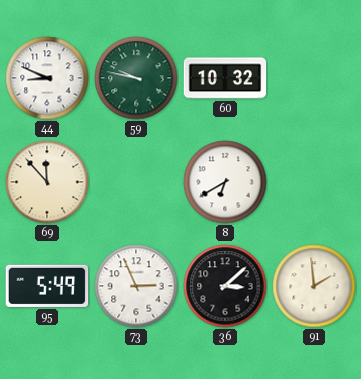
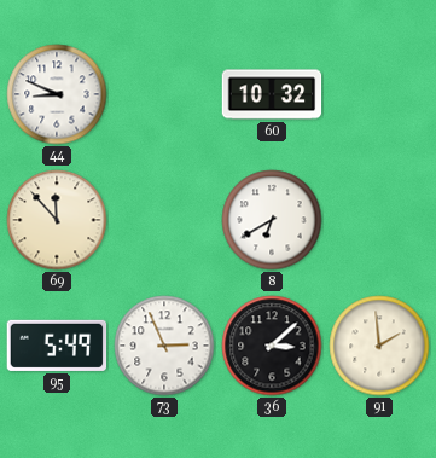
59: 9:47 -> none (136, 78)
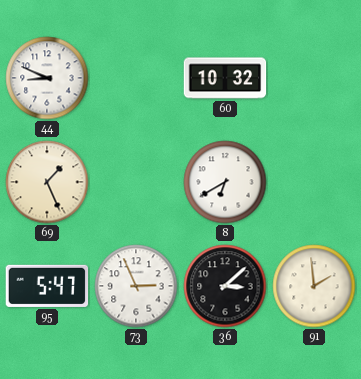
69: 11:53 -> 1:26 (47, 182)
95: 5:49 -> 5:47 (47, 286)
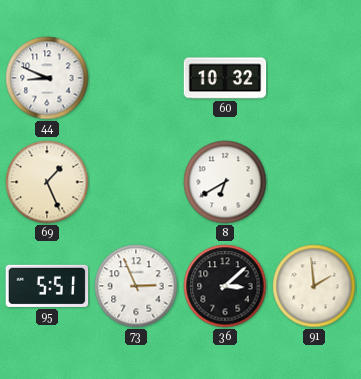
95: 5:47 -> 5:51 (47, 286)
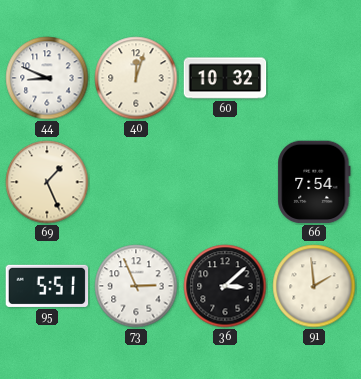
40: none -> 12:03 (136, 78)
8: 6:40 -> none (225, 182)
66: none -> 7:54 (314, 182)
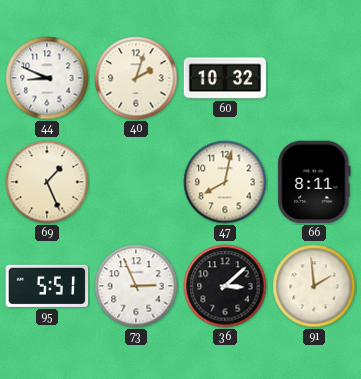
40: 12:03 -> 2:03 (136, 78)
47: none -> 8:02 (225, 182)
66: 7:54 -> 8:11 (314, 182)
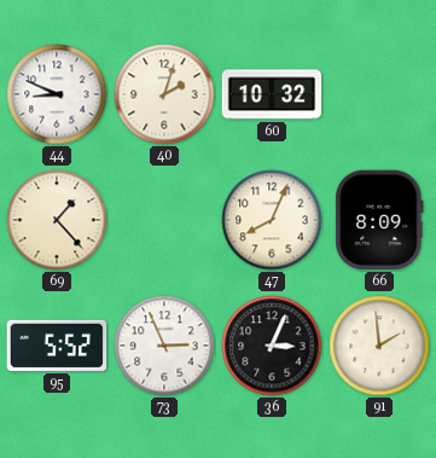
69: 1:26 -> 1:23 (57, 220)
47: 8:02 -> 8:04 (272, 220)
66: 8:11 -> 8:09 (379, 220)
95: 5:51 -> 5:52 (57, 346)
36: 3:08 -> 3:04 (272, 346)
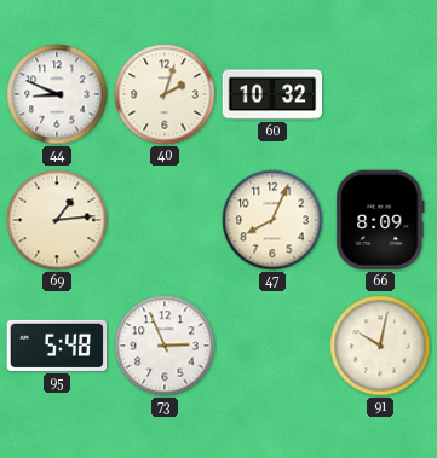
69: 1:23 -> 1:14 (57, 220)
95: 5:52 -> 5:48 (57, 346)
36: 3:04 -> none (272, 346)
91: 1:59 -> 10:02 (380, 346)
